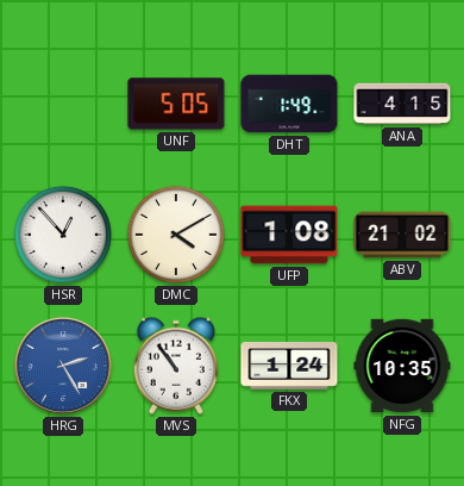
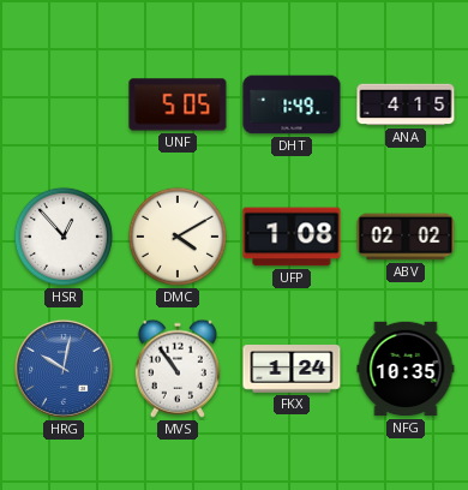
ABV: 21:02 -> 02:02 (406, 237)
HRG: 2:25 -> 10:02 (64, 369)
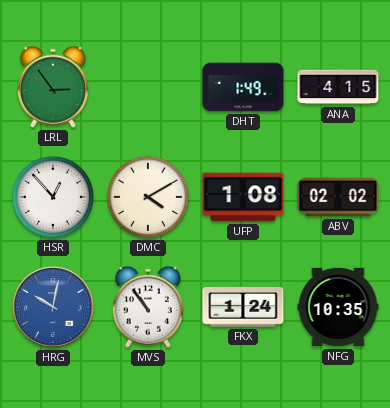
LRL: none -> 2:54 (53, 87)
UNF: 5:05 -> none (178, 104)
